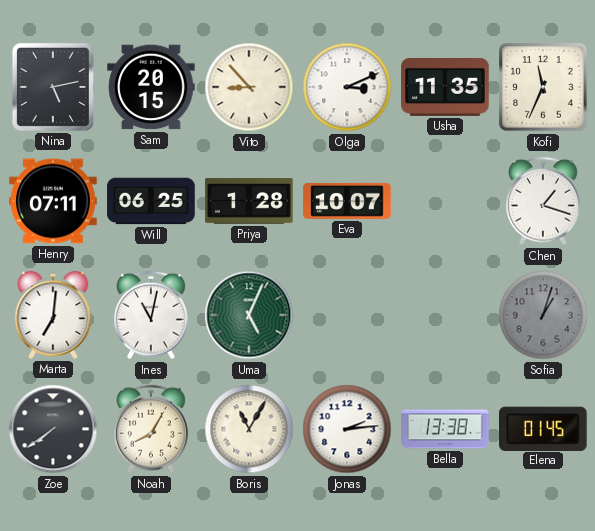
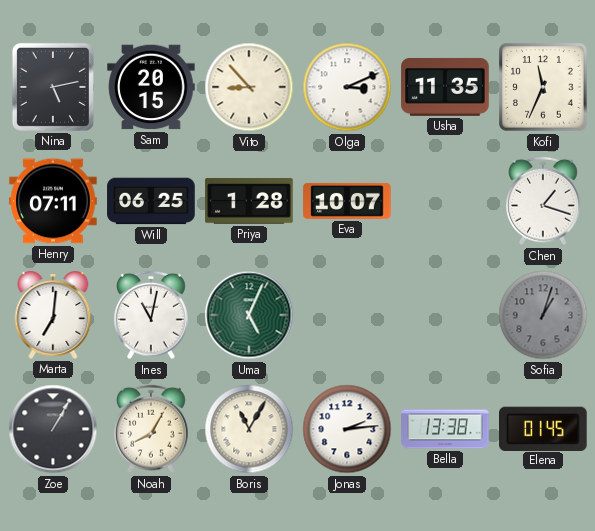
Zoe: 7:39 -> 1:05 (53, 429)
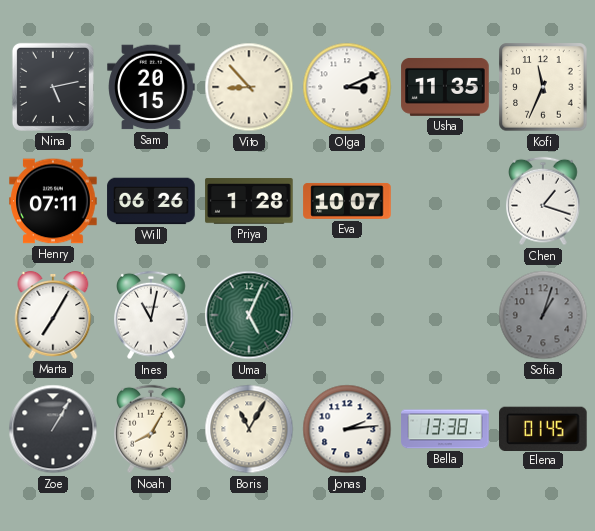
Will: 06:25 -> 06:26 (151, 201)
Marta: 7:01 -> 7:05 (53, 315)
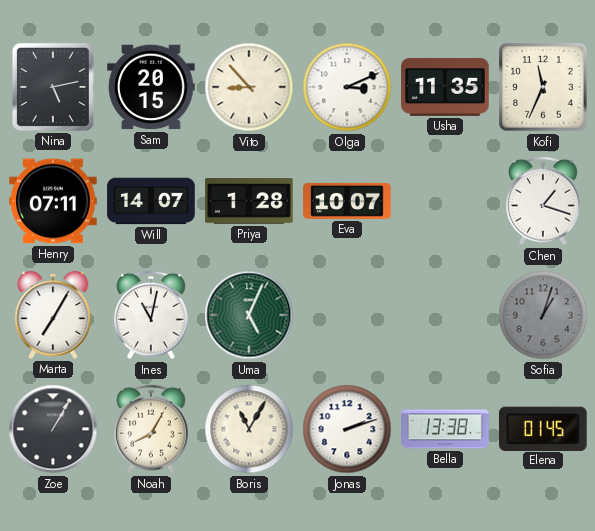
Will: 06:26 -> 14:07 (151, 201)
Jonas: 2:14 -> 2:12 (347, 429)
